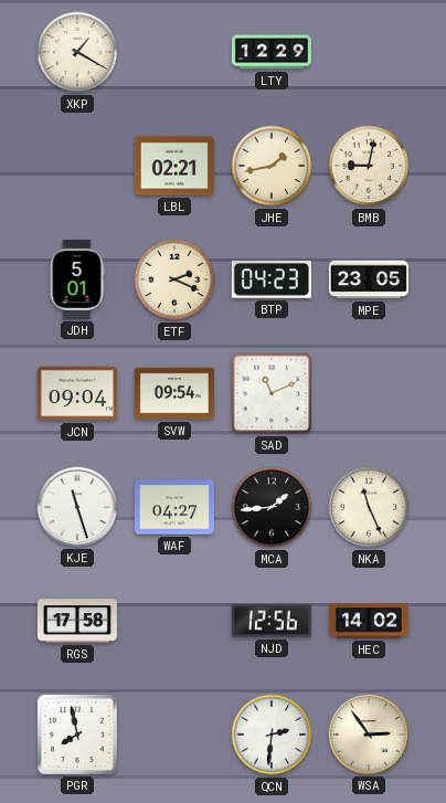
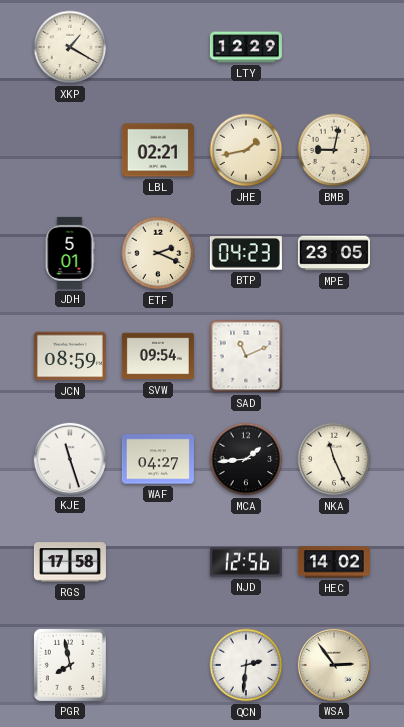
JCN: 09:04 -> 08:59 (70, 356)
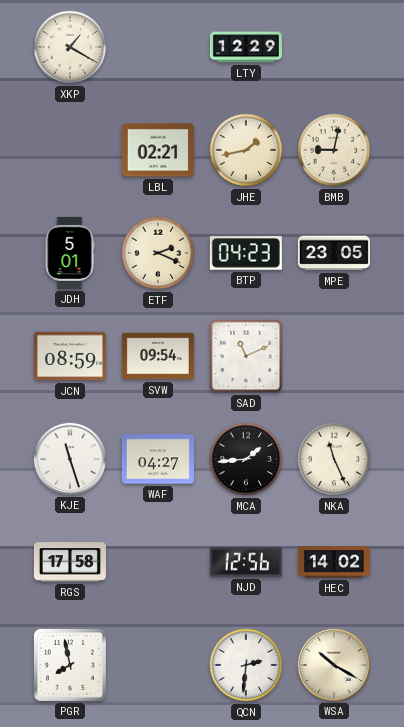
WSA: 2:54 -> 10:20 (334, 665)
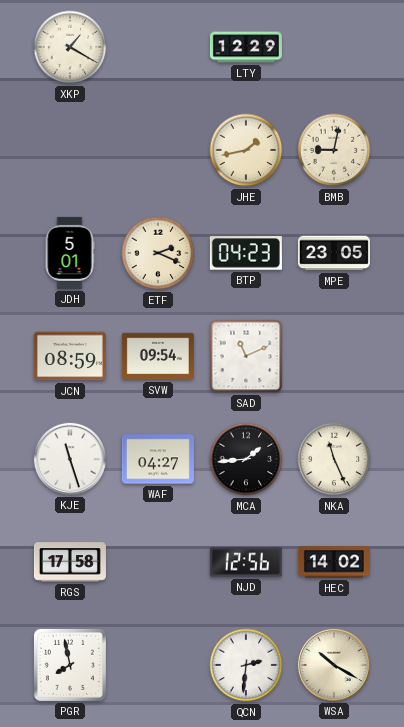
LBL: 02:21 -> none (158, 150)
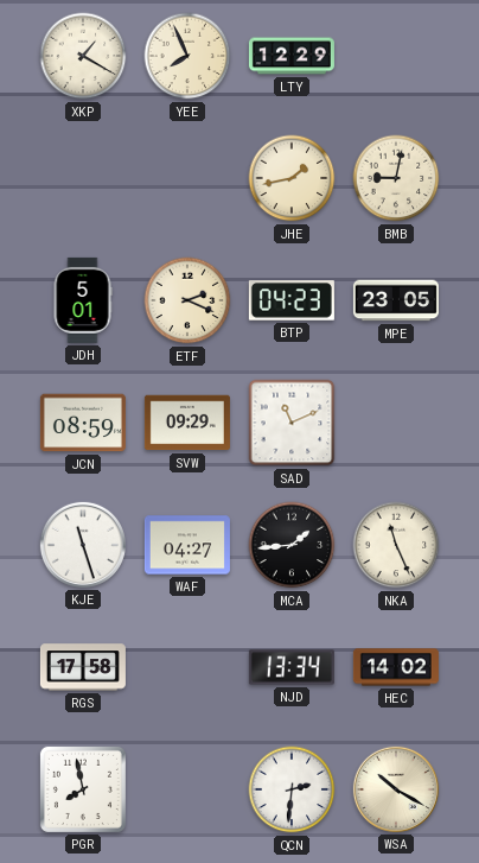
YEE: none -> 7:56 (187, 56)
SVW: 09:54 -> 09:29 (187, 423)
NJD: 12:56 -> 13:34 (292, 667)
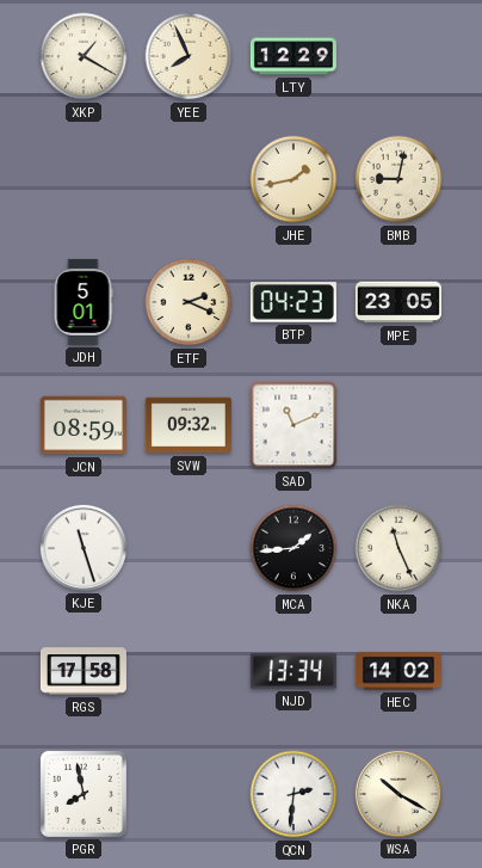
SVW: 09:29 -> 09:32 (189, 425)
WAF: 04:27 -> none (187, 545)
